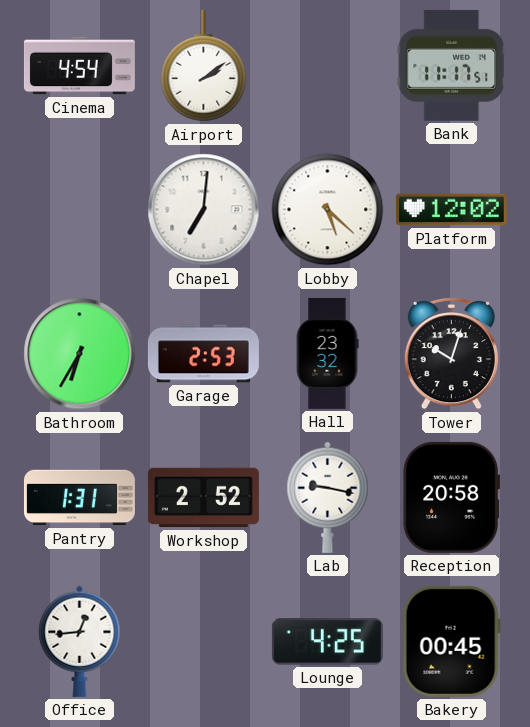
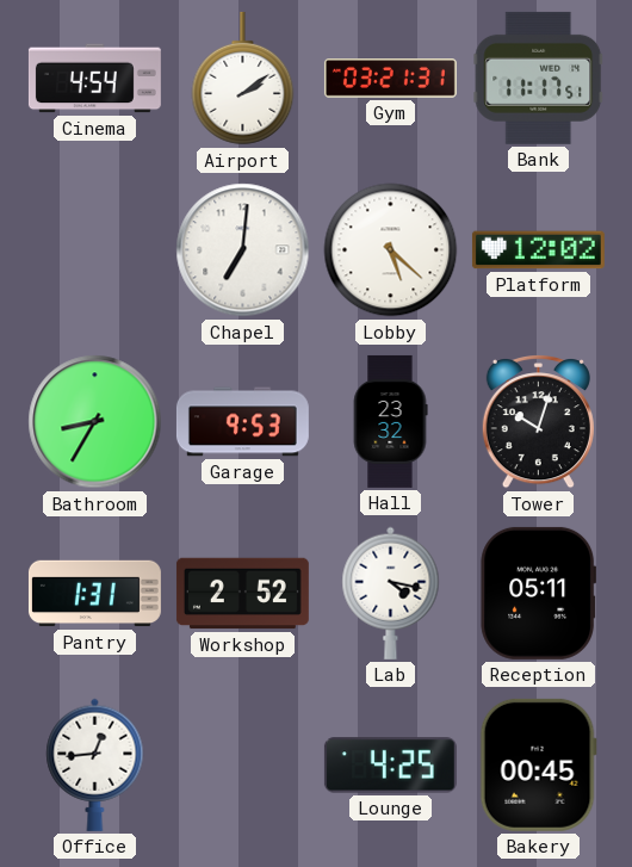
Gym: none -> 03:21 (390, 79)
Bathroom: 6:35 -> 8:35 (95, 422)
Garage: 2:53 -> 9:53 (242, 422)
Lab: 9:17 -> 4:17 (391, 593)
Reception: 20:58 -> 05:11 (539, 593)
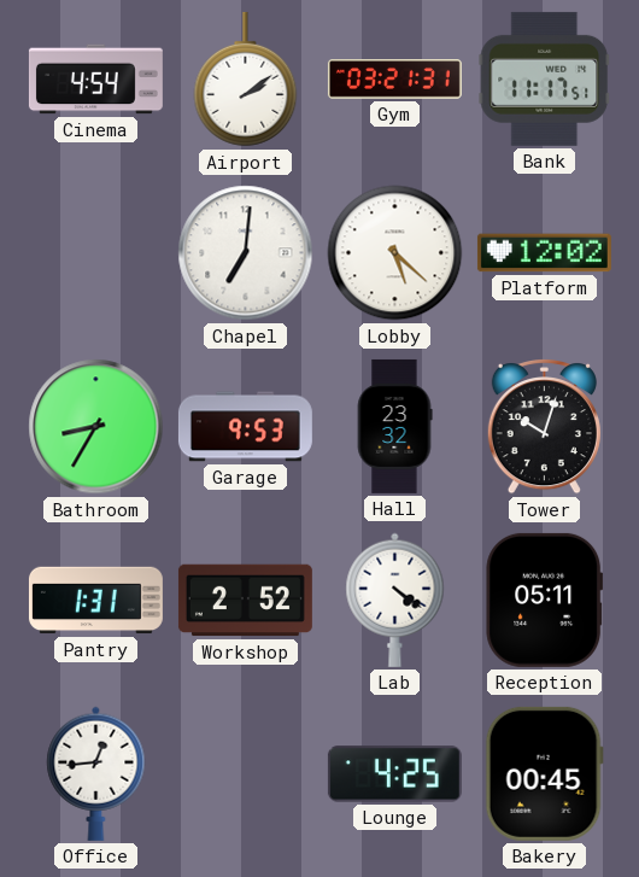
Lab: 4:17 -> 4:21 (395, 600)
